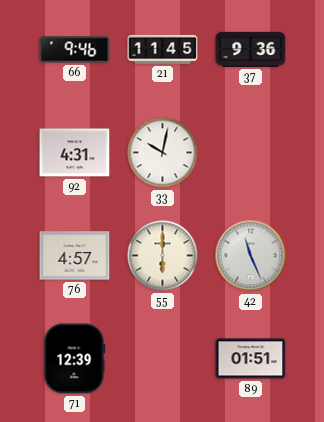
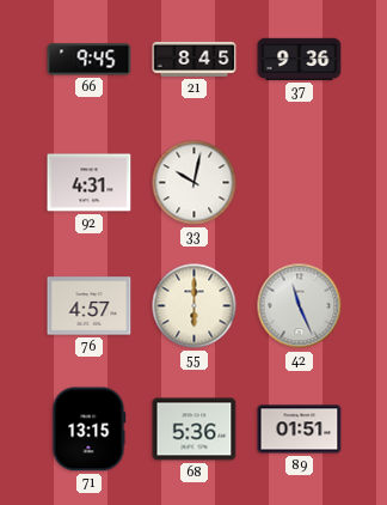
66: 9:46 -> 9:45 (90, 60)
21: 11:45 -> 8:45 (195, 59)
71: 12:39 -> 13:15 (90, 430)
68: none -> 5:36 (195, 430)
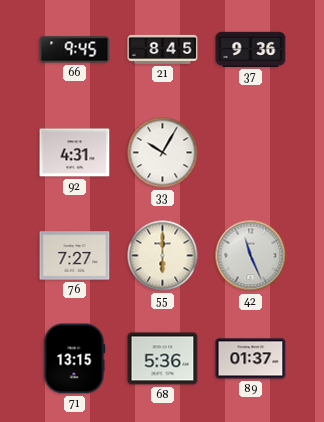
33: 10:02 -> 10:05 (163, 153)
76: 4:57 -> 7:27 (75, 256)
89: 01:51 -> 01:37 (251, 359)
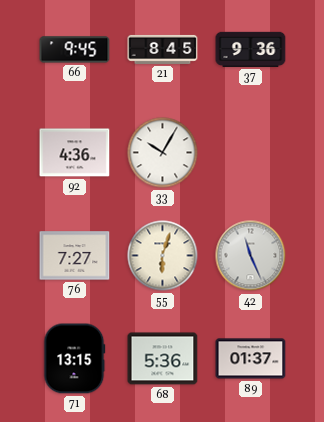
92: 4:31 -> 4:36 (75, 153)
55: 6:00 -> 6:03 (163, 256)
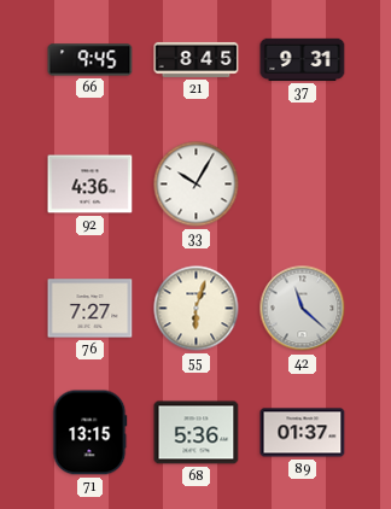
37: 9:36 -> 9:31 (303, 59)
42: 11:26 -> 11:22 (303, 309)
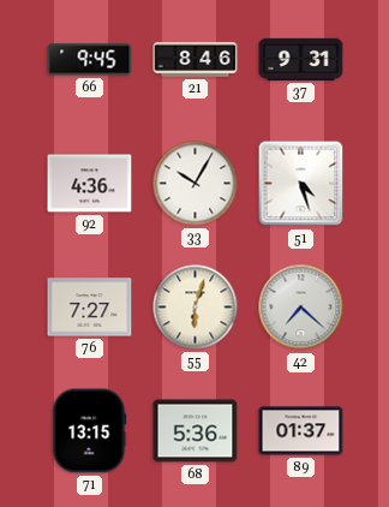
21: 8:45 -> 8:46 (196, 59)
51: none -> 4:27 (301, 184)
42: 11:22 -> 7:22 (301, 308)
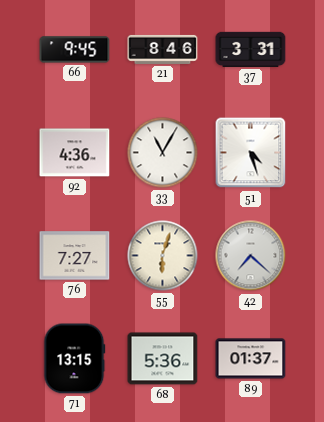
37: 9:31 -> 3:31 (251, 49)
33: 10:05 -> 11:05 (163, 153)
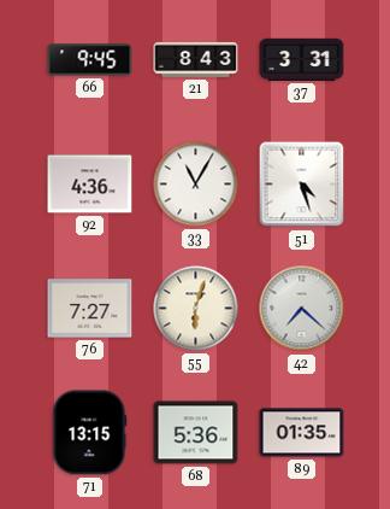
21: 8:46 -> 8:43 (196, 59)
89: 01:37 -> 01:35 (302, 433)
